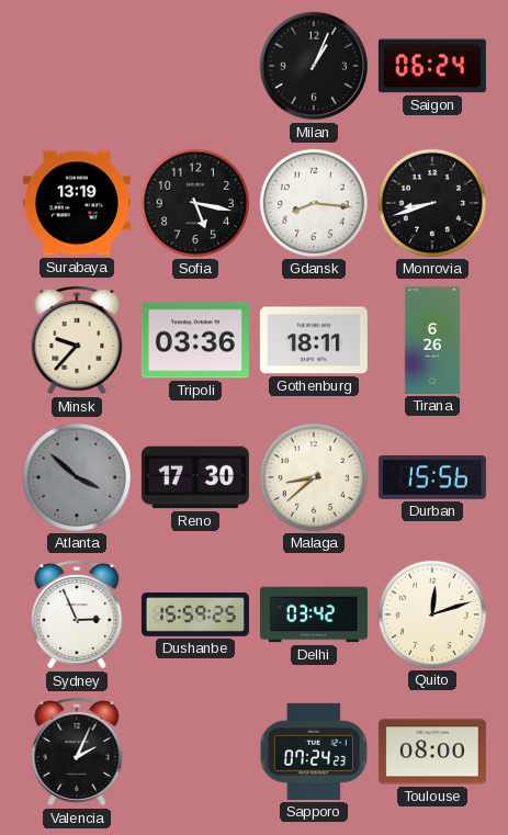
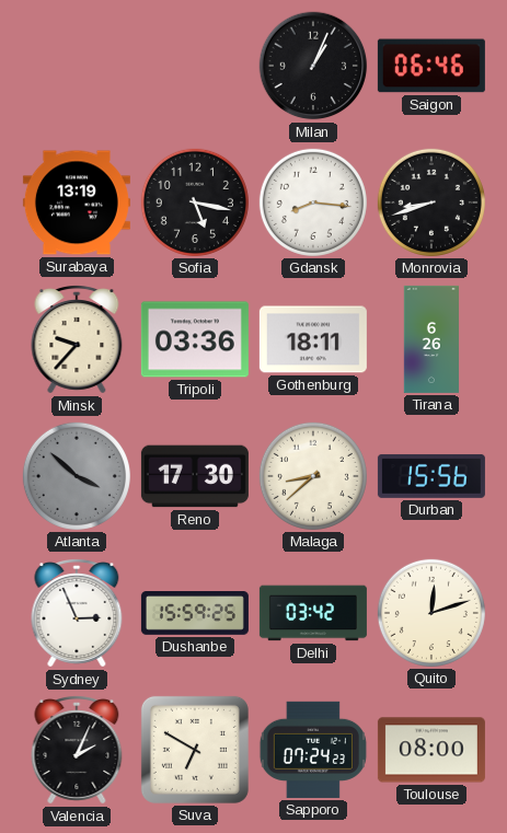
Saigon: 06:24 -> 06:46 (431, 66)
Suva: none -> 6:50 (195, 750)
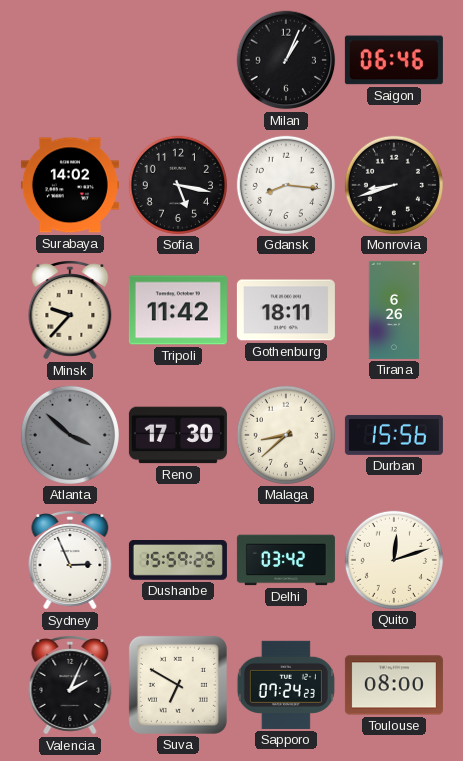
Surabaya: 13:19 -> 14:02 (70, 185)
Tripoli: 03:36 -> 11:42 (178, 310)
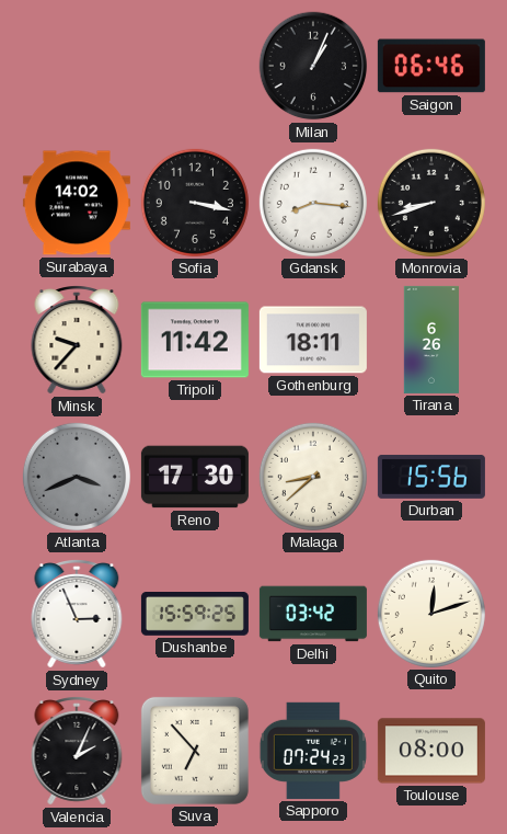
Sofia: 5:17 -> 3:17 (195, 203)
Atlanta: 3:52 -> 3:41 (77, 477)
Suva: 6:50 -> 6:53 (195, 751)
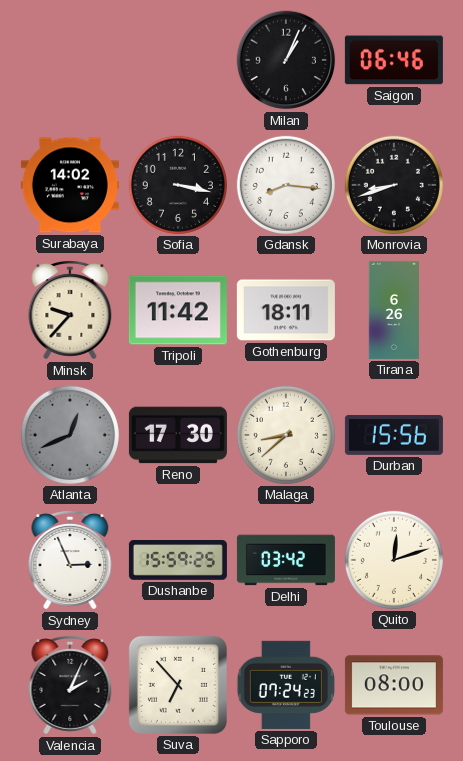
Atlanta: 3:41 -> 12:41 (70, 435)
